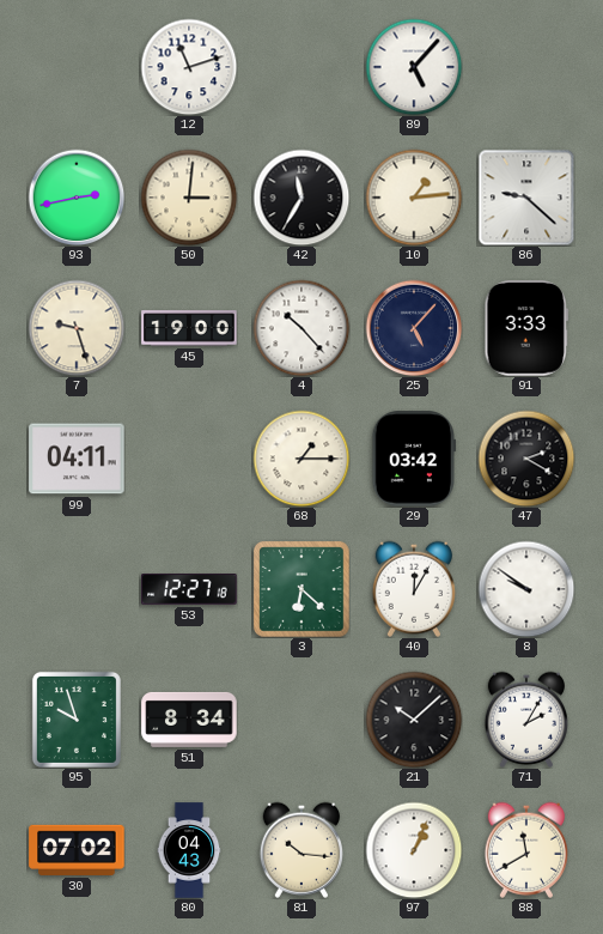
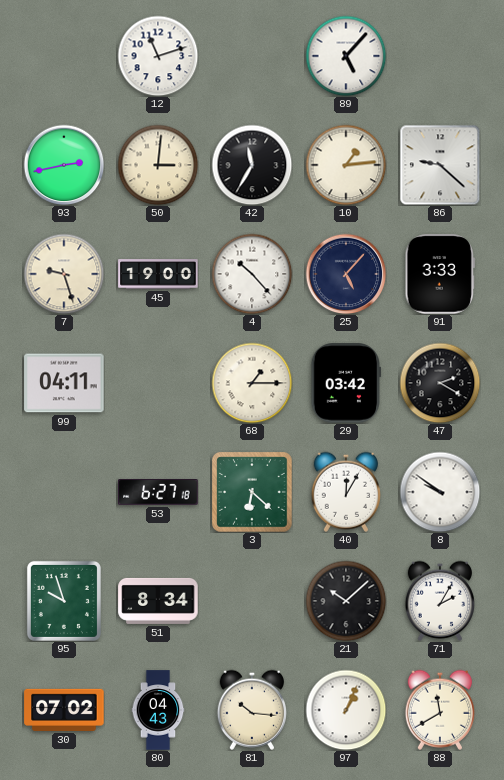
53: 12:27 -> 6:27 (158, 492)
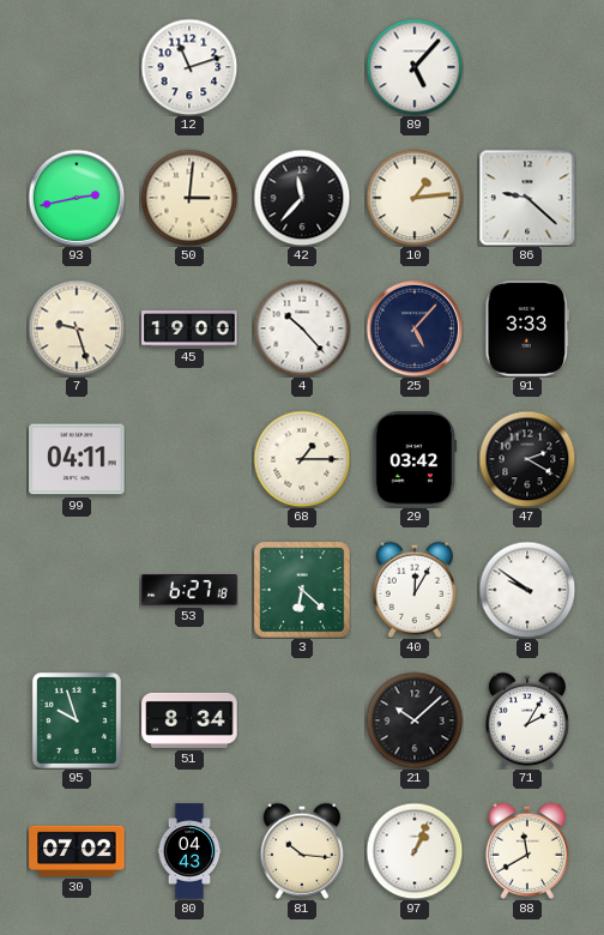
42: 11:35 -> 11:37 (302, 198)
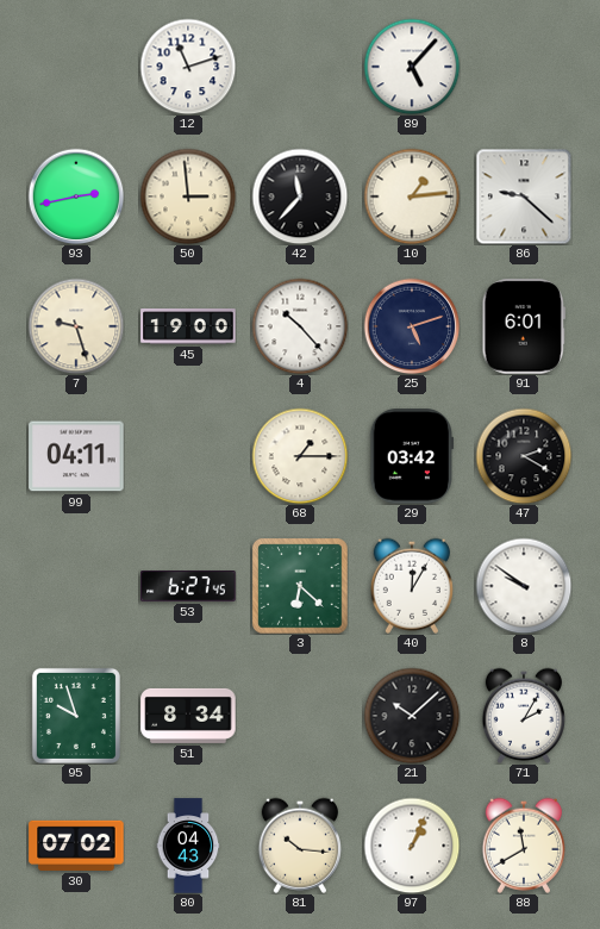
50: 3:01 -> 2:59 (188, 197)
25: 5:07 -> 5:12 (412, 326)
91: 3:33 -> 6:01 (523, 326)
53: 6:27:18 -> 6:27:45 (188, 586)
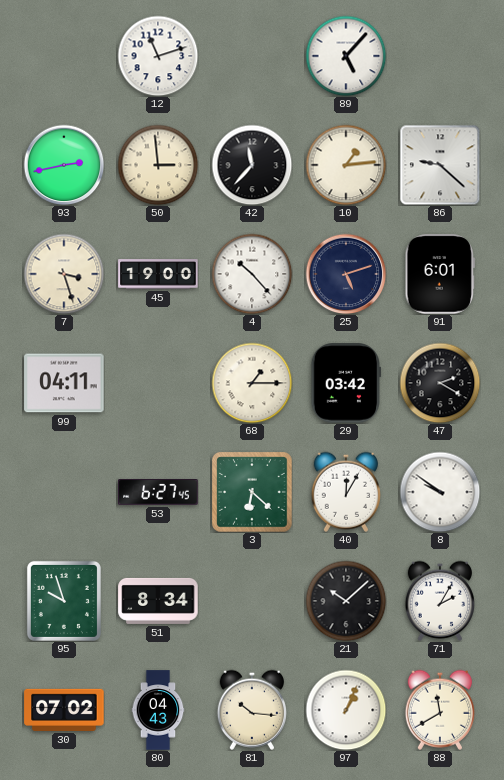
7: 9:27 -> 3:27 (64, 274)
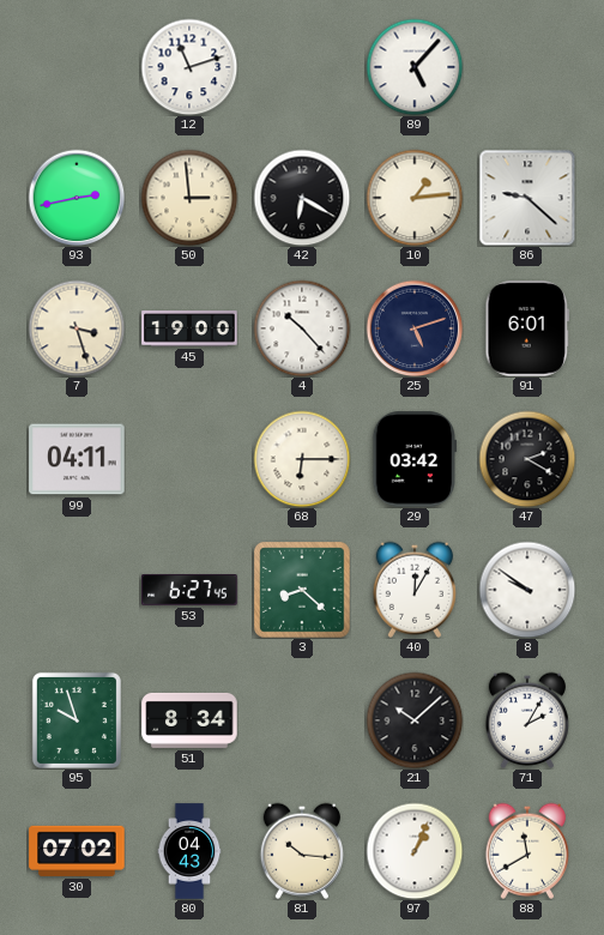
42: 11:37 -> 6:20 (302, 198)
68: 1:15 -> 6:15 (302, 459)
3: 6:22 -> 8:22 (302, 590)
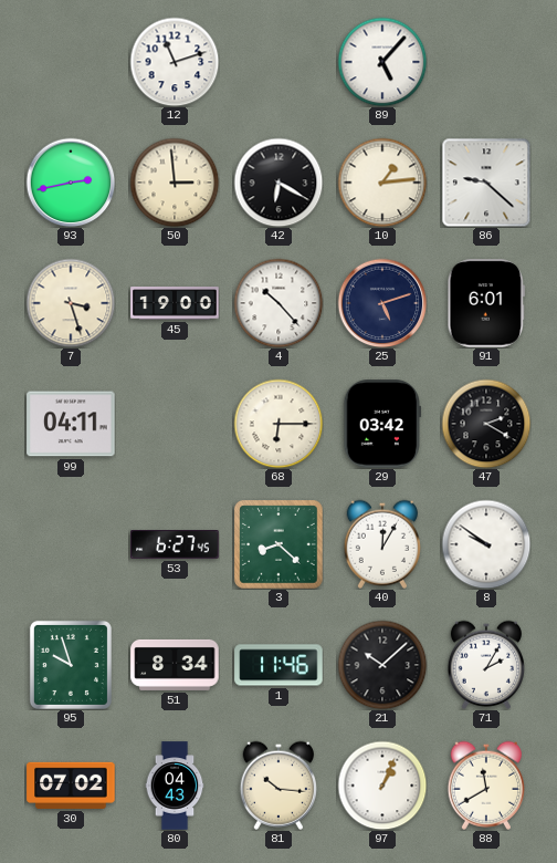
1: none -> 11:46 (278, 665)
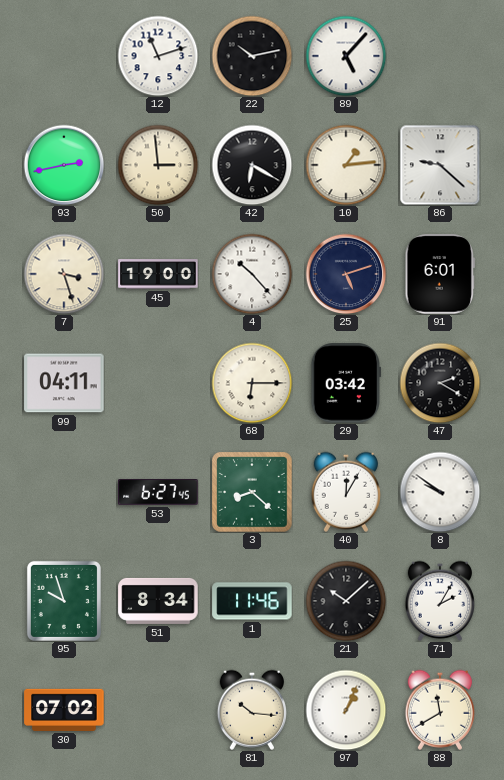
22: none -> 10:13 (252, 56)
80: 04:43 -> none (175, 786)
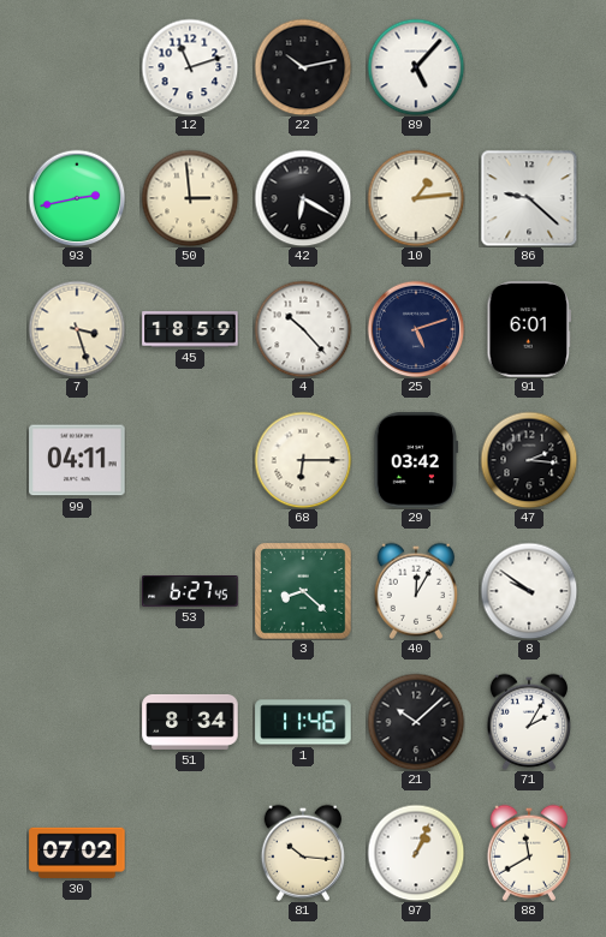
45: 19:00 -> 18:59 (190, 329)
47: 2:20 -> 2:16 (529, 460)
95: 9:57 -> none (64, 601)
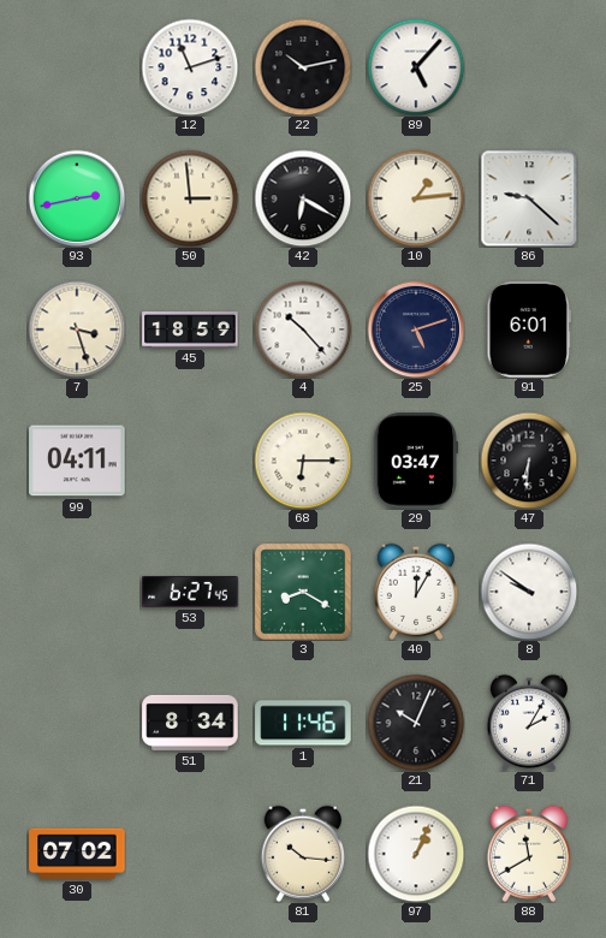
29: 03:42 -> 03:47 (415, 461)
47: 2:16 -> 6:31 (529, 461)
3: 8:22 -> 8:20 (303, 592)
21: 10:08 -> 10:04 (416, 723)
